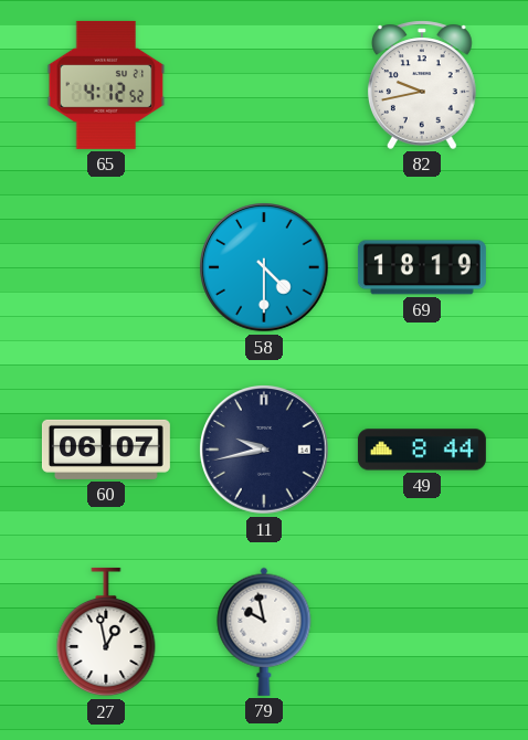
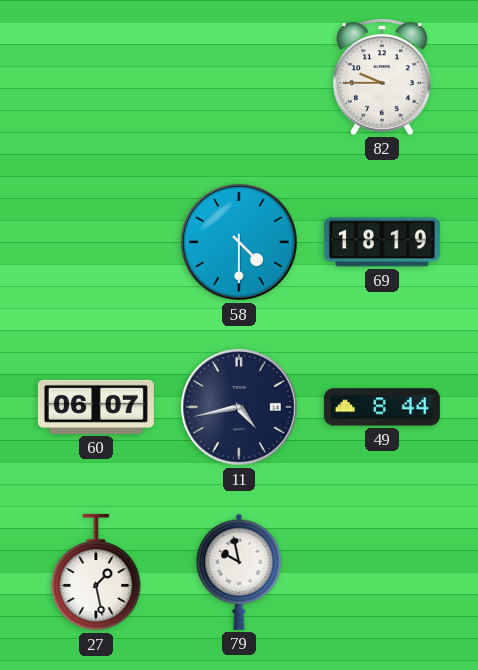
65: 4:12 -> none (106, 85)
82: 9:43 -> 9:45 (383, 77)
11: 9:43 -> 4:43 (240, 408)
27: 12:58 -> 1:28 (96, 572)
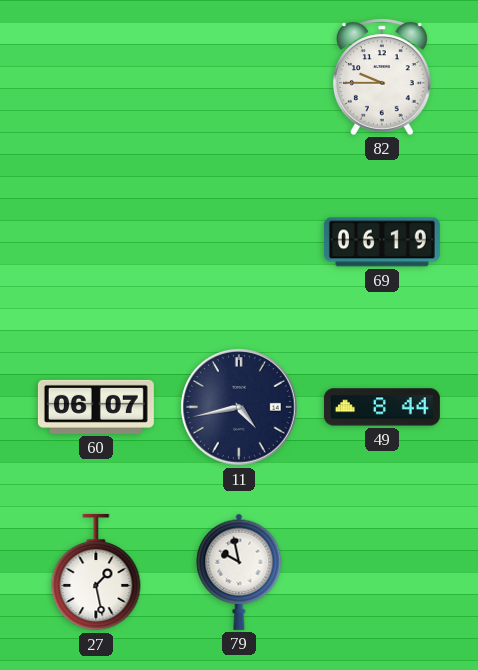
58: 4:30 -> none (240, 243)
69: 18:19 -> 06:19 (382, 242)
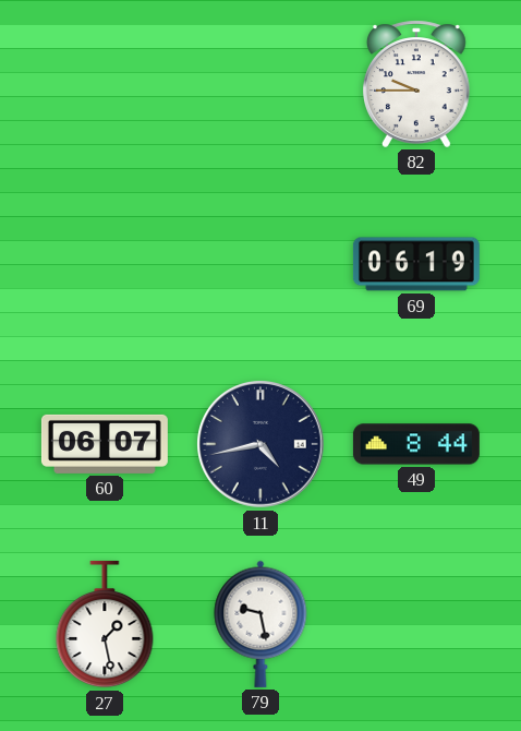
79: 9:58 -> 9:28 (260, 624)
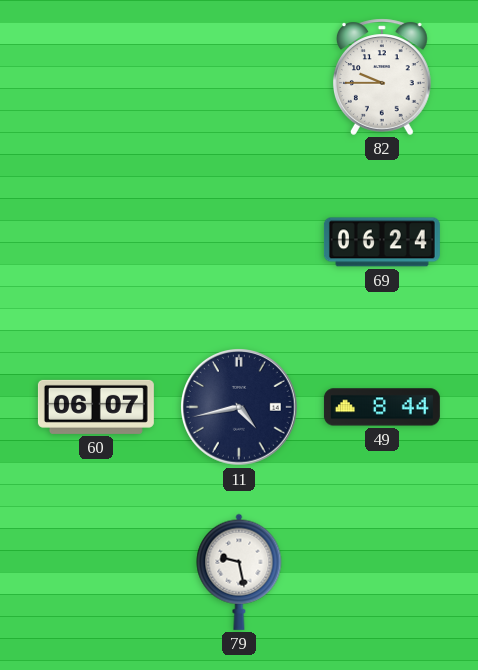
69: 06:19 -> 06:24 (382, 242)
27: 1:28 -> none (105, 624)
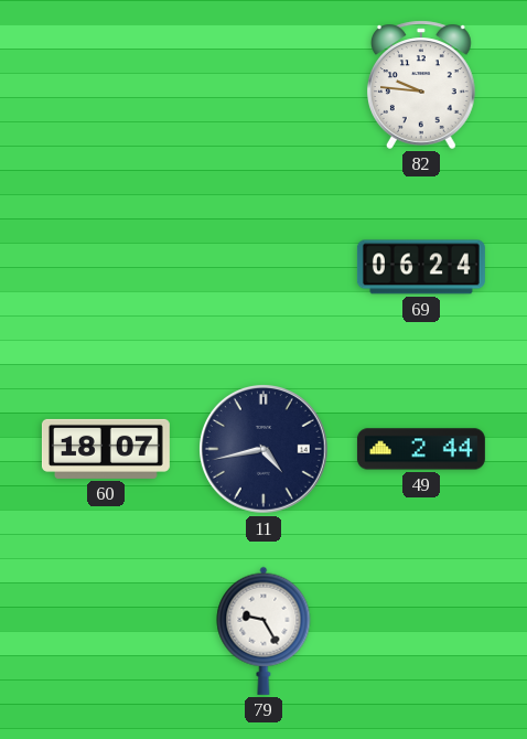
82: 9:45 -> 9:46 (422, 85)
60: 06:07 -> 18:07 (106, 449)
49: 8:44 -> 2:44 (421, 449)
79: 9:28 -> 9:25 (263, 631)
